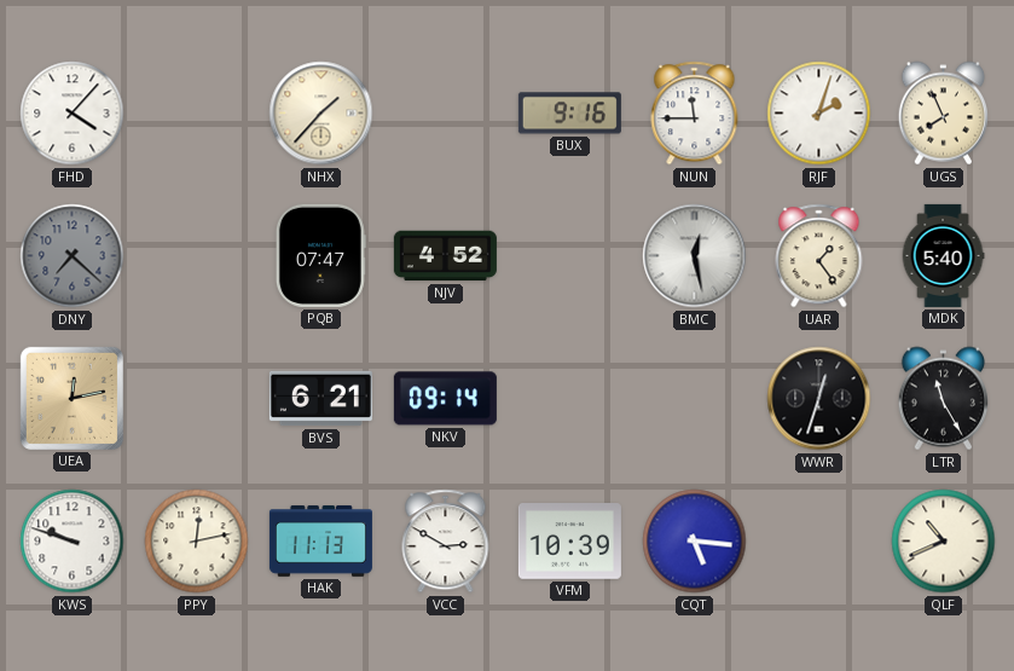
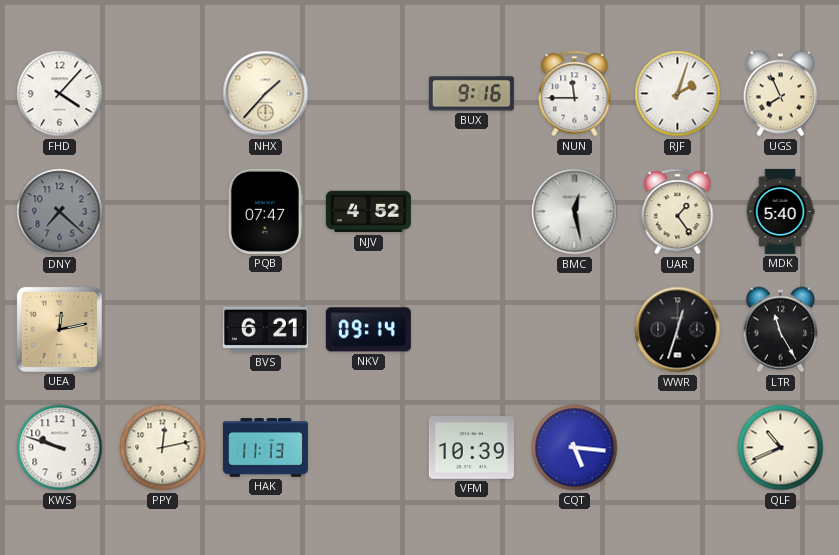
VCC: 2:50 -> none (446, 542)
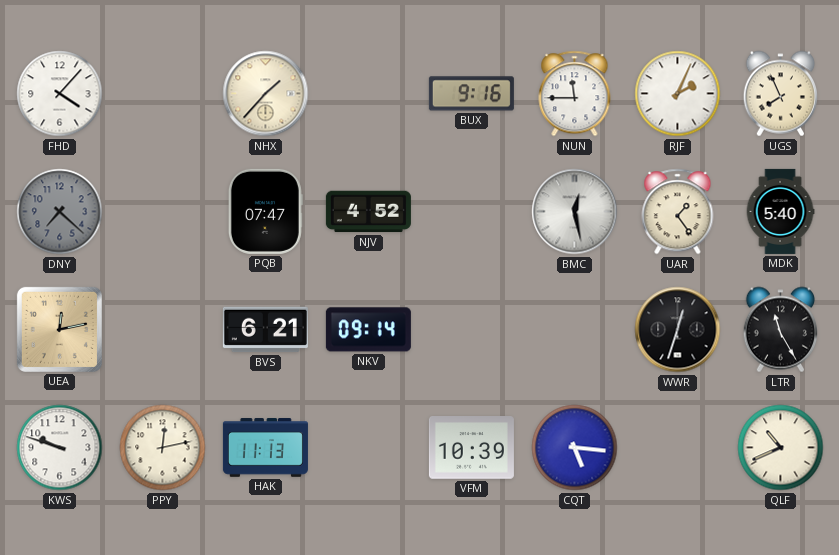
RJF: 2:03 -> 2:04 (678, 94)
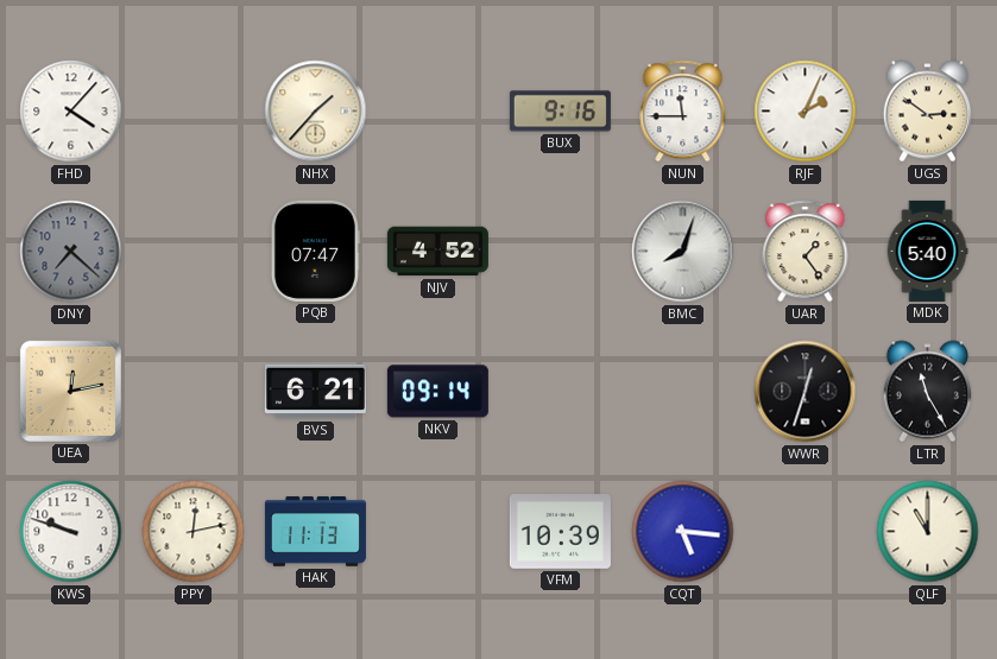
UGS: 7:56 -> 2:51 (927, 112)
BMC: 12:28 -> 8:03 (683, 252)
QLF: 10:41 -> 11:00 (928, 532)
